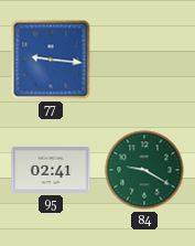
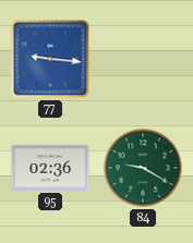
95: 02:41 -> 02:36 (50, 168)
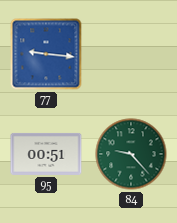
95: 02:36 -> 00:51 (46, 154)
84: 9:20 -> 9:23 (131, 154)
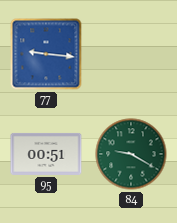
84: 9:23 -> 9:20 (131, 154)
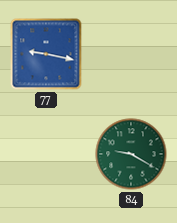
77: 9:16 -> 9:17 (46, 54)
95: 00:51 -> none (46, 154)
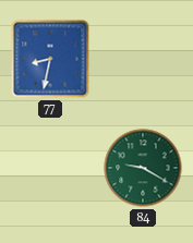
77: 9:17 -> 8:32 (50, 59)
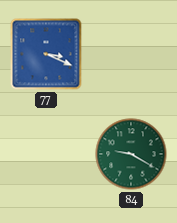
77: 8:32 -> 3:19 (46, 54)
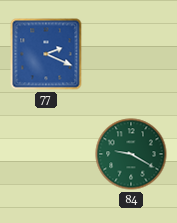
77: 3:19 -> 2:19 (46, 54)
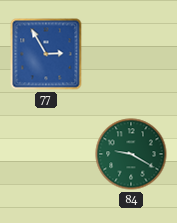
77: 2:19 -> 2:55 (46, 54)
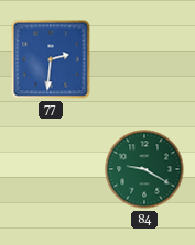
77: 2:55 -> 2:31 (51, 59)
